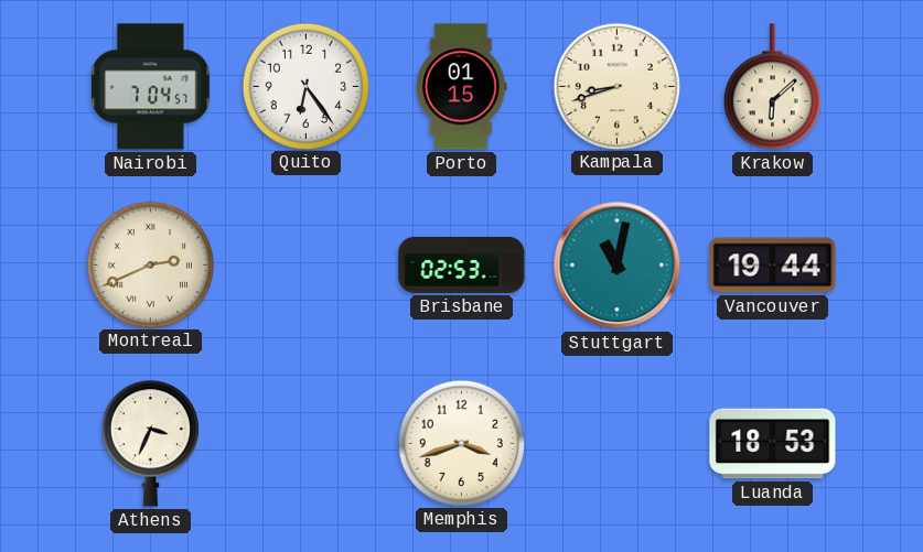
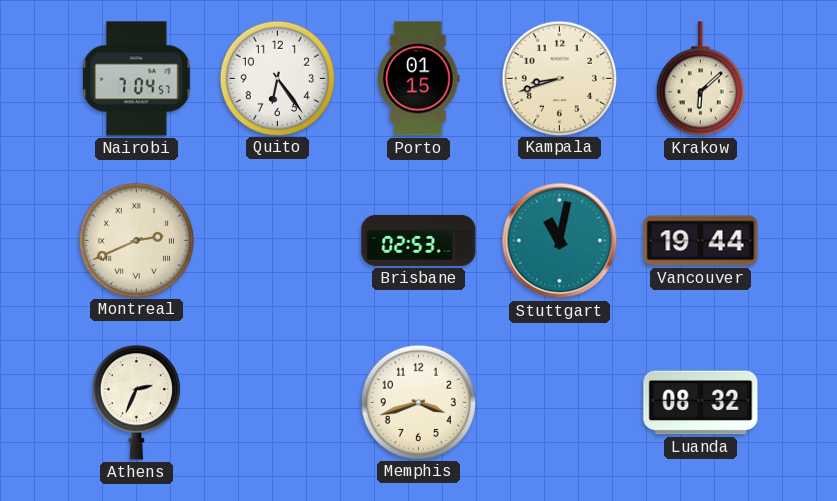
Athens: 3:34 -> 2:34 (136, 403)
Luanda: 18:53 -> 08:32 (701, 403)
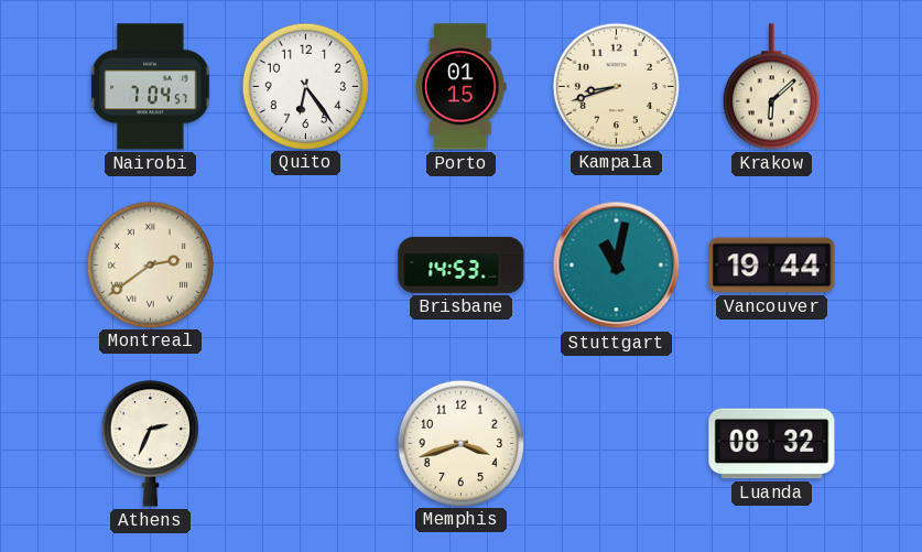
Montreal: 2:41 -> 2:39 (150, 264)
Brisbane: 02:53 -> 14:53 (462, 264)
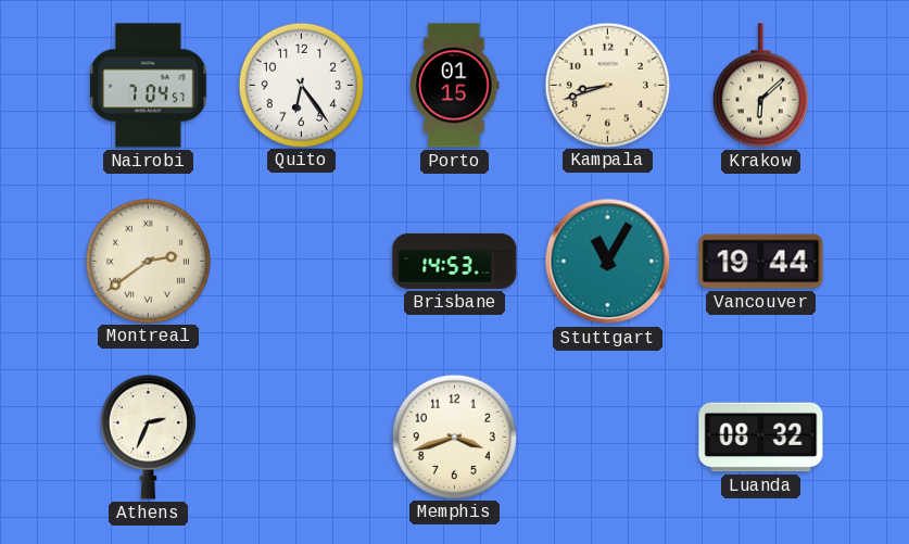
Stuttgart: 11:02 -> 11:05 (608, 262)
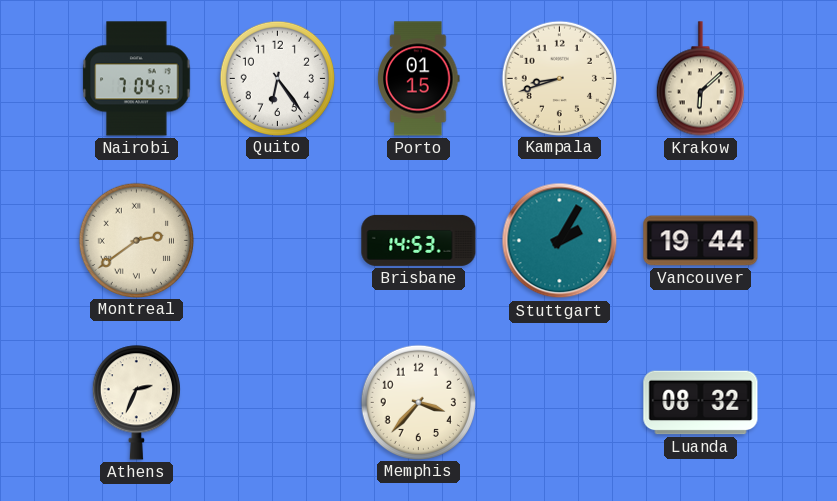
Stuttgart: 11:05 -> 2:05 (560, 241)
Memphis: 3:42 -> 3:37 (418, 402)
